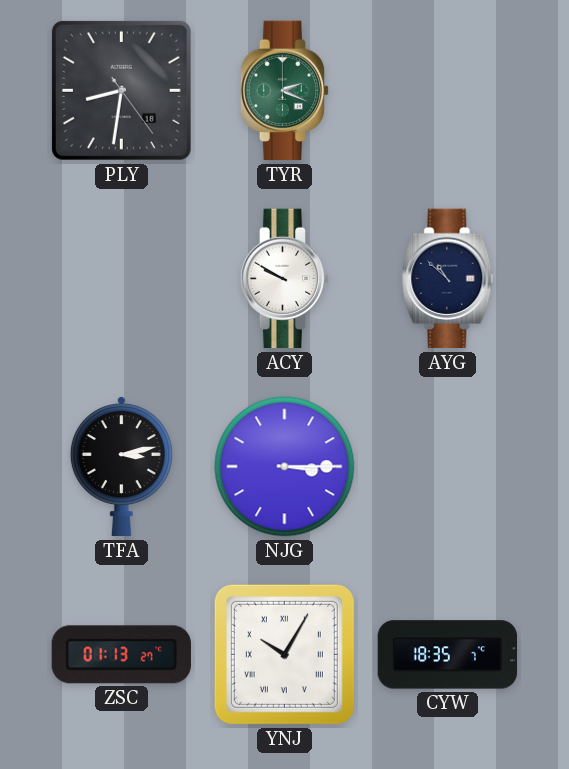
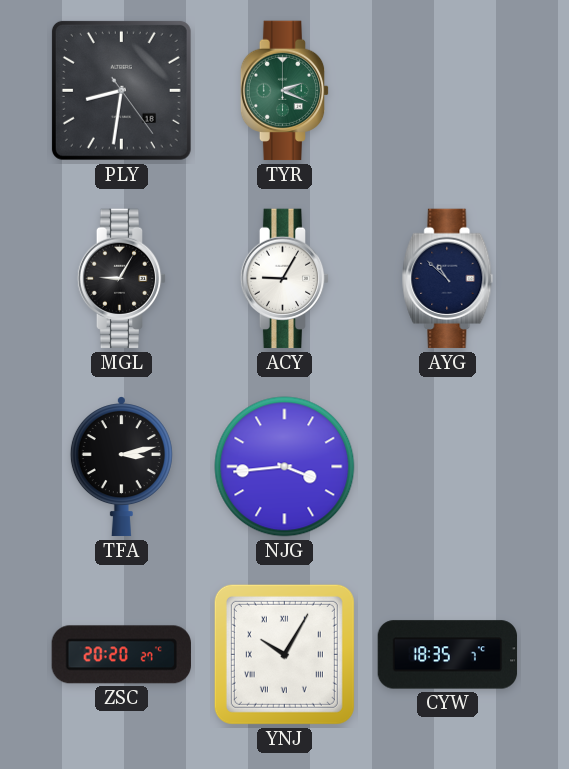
MGL: none -> 9:05 (122, 279)
ACY: 9:50 -> 9:05 (285, 279)
NJG: 3:15 -> 3:44 (285, 467)
ZSC: 01:13 -> 20:20 (121, 655)
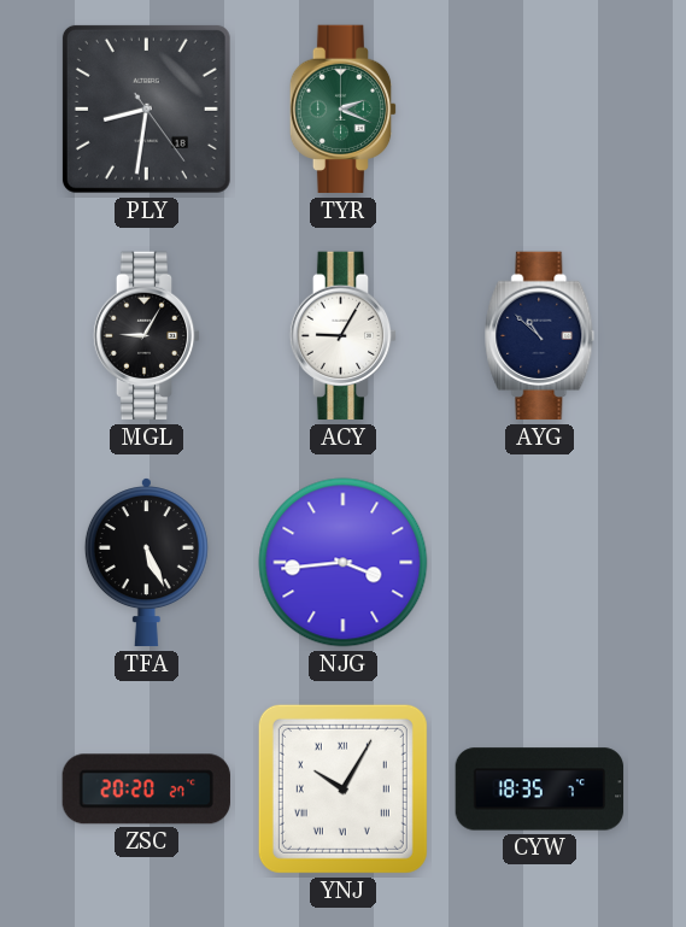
TFA: 3:13 -> 5:26 (146, 563)
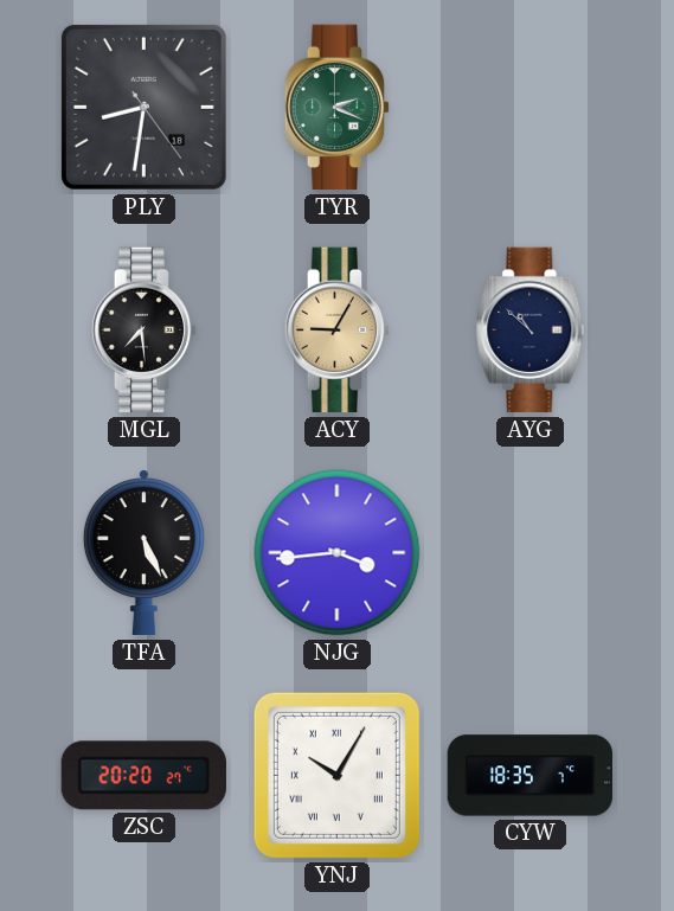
MGL: 9:05 -> 7:29 (145, 331)
ACY dial: white -> champagne (338, 331)
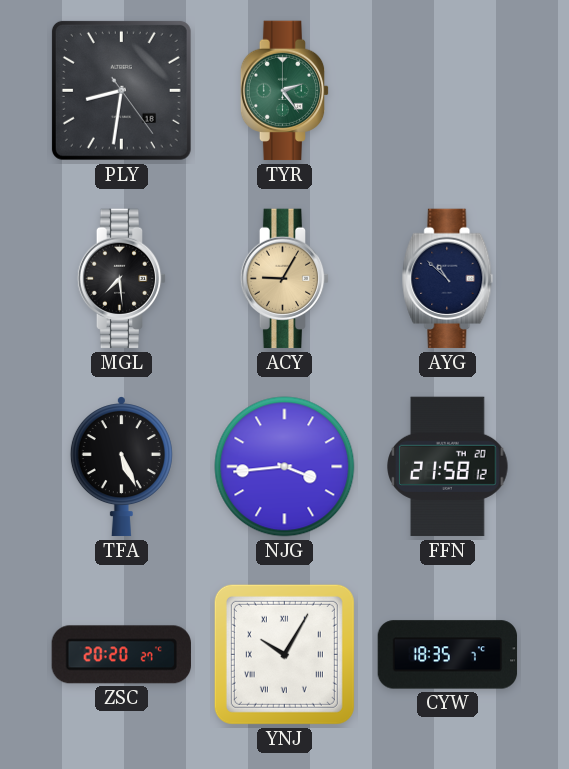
TYR: 2:19 -> 2:24 (285, 91)
FFN: none -> 21:58 (448, 467)
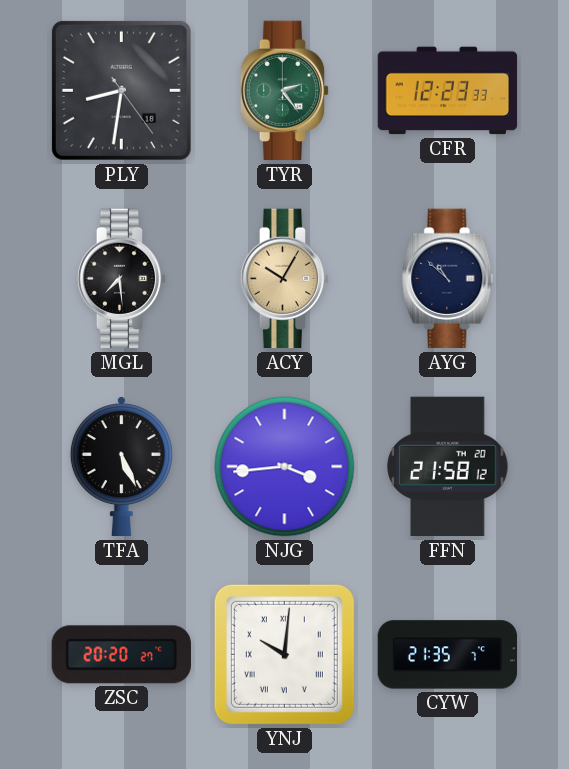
CFR: none -> 12:23 (448, 91)
ACY: 9:05 -> 10:05 (285, 279)
YNJ: 10:05 -> 10:01 (284, 654)
CYW: 18:35 -> 21:35 (448, 655)
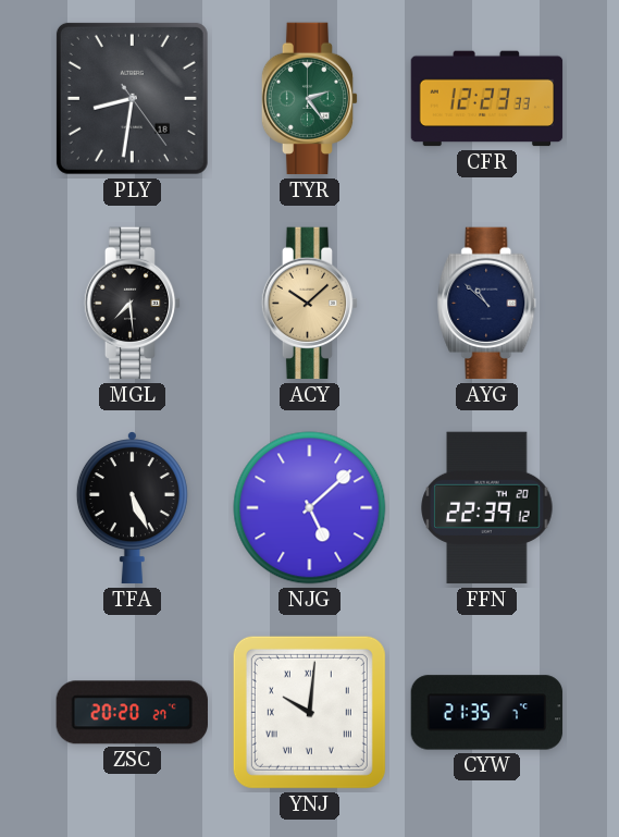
ACY: 10:05 -> 10:08 (310, 304)
NJG: 3:44 -> 5:08 (310, 508)
FFN: 21:58 -> 22:39 (487, 508)
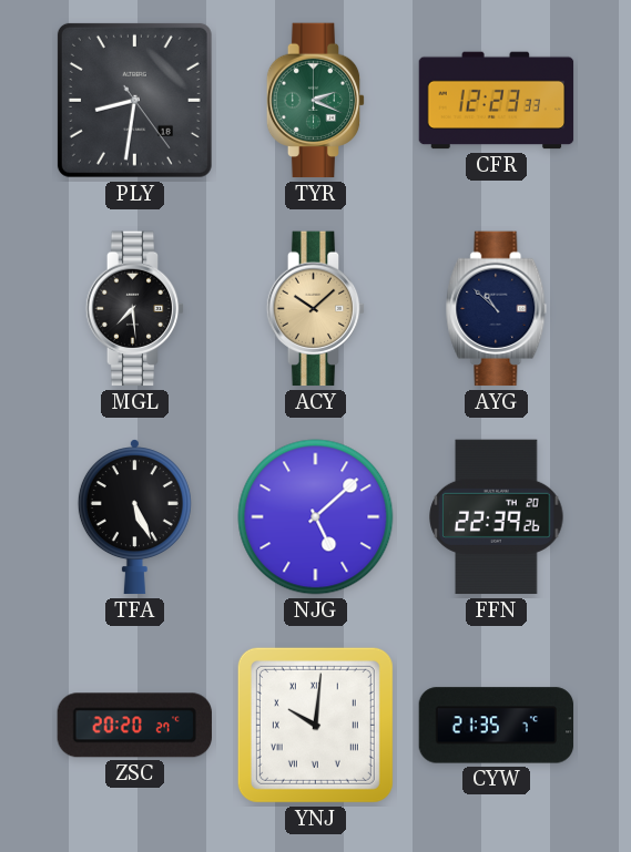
TYR: 2:24 -> 2:19 (316, 101)
FFN: 22:39:12 -> 22:39:26 (497, 517)
